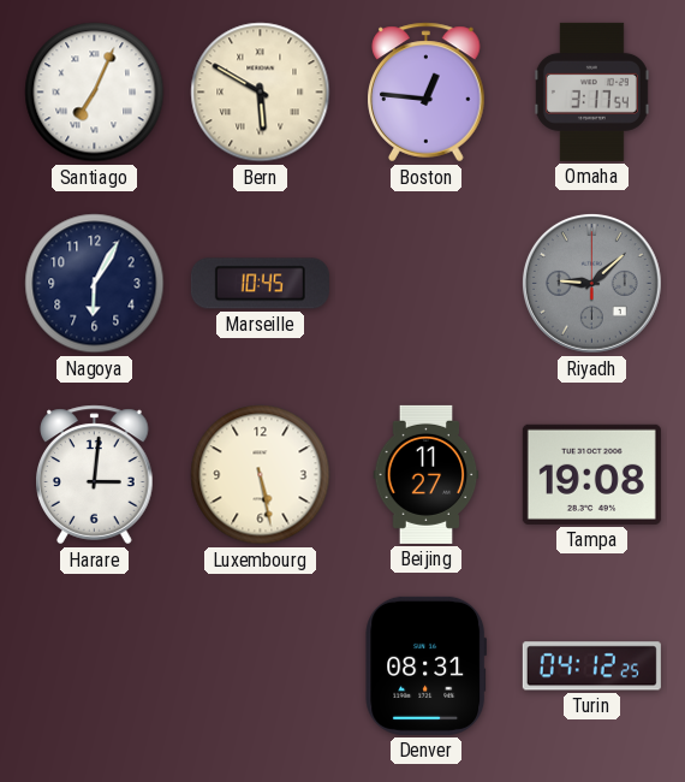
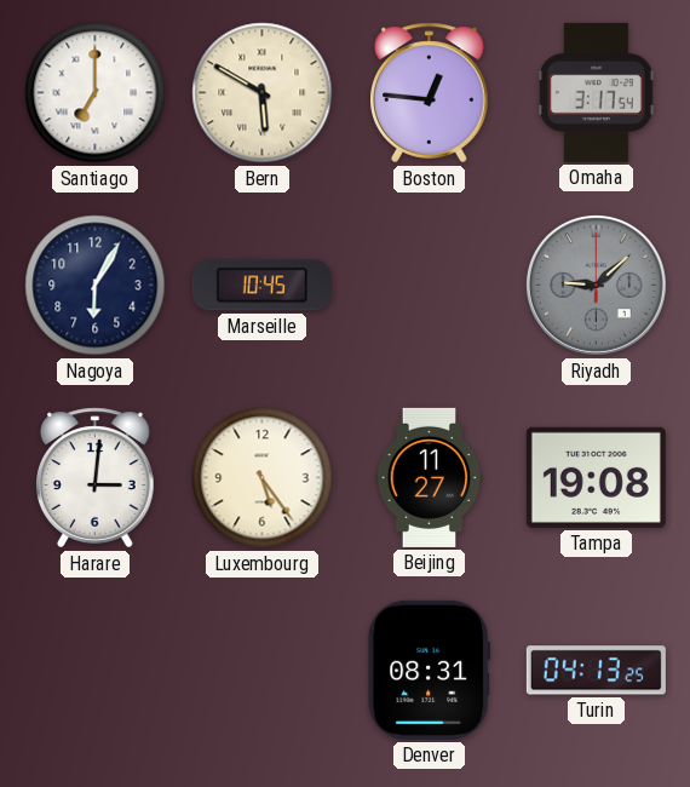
Santiago: 7:04 -> 7:00 (96, 93)
Luxembourg: 5:28 -> 5:24 (263, 478)
Turin: 04:12 -> 04:13 (596, 671)
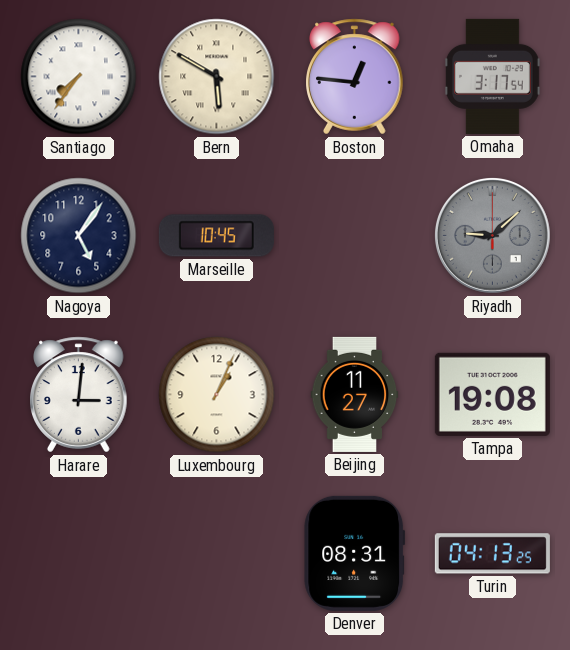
Santiago: 7:00 -> 7:36 (79, 77)
Nagoya: 6:05 -> 5:06 (79, 236)
Luxembourg: 5:24 -> 1:04 (217, 395)
